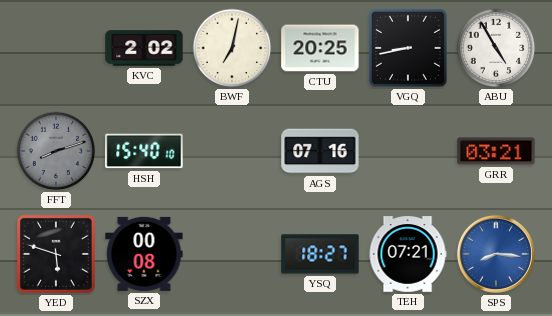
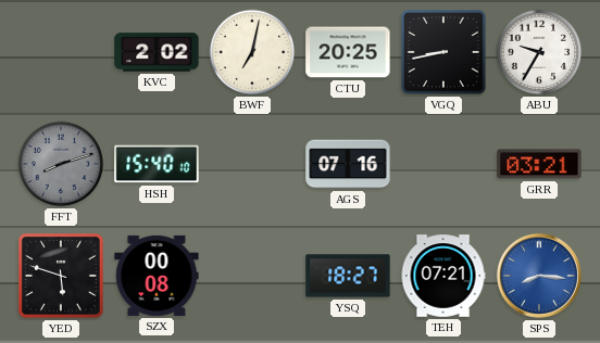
ABU: 4:55 -> 9:35 (539, 52)
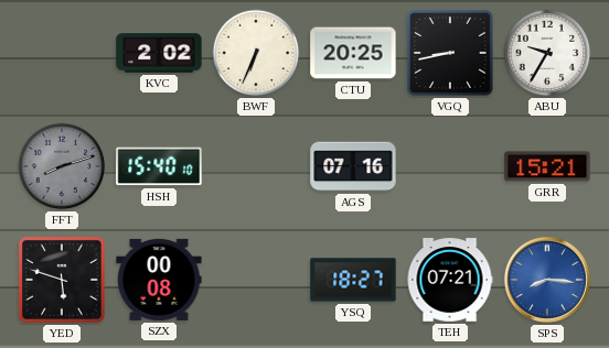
BWF: 7:02 -> 6:34 (256, 53)
GRR: 03:21 -> 15:21 (547, 166)
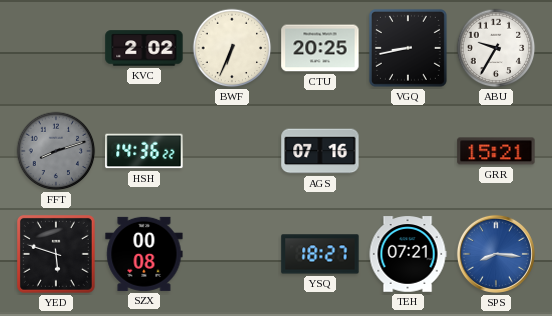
HSH: 15:40 -> 14:36 (144, 151)
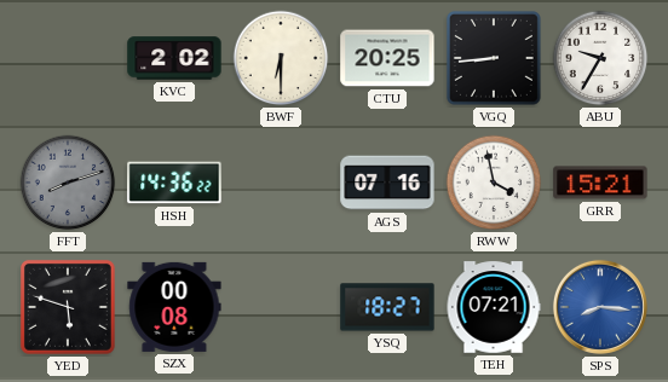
BWF: 6:34 -> 6:30 (281, 58)
VGQ: 8:43 -> 8:44 (494, 58)
RWW: none -> 3:58 (494, 183)
